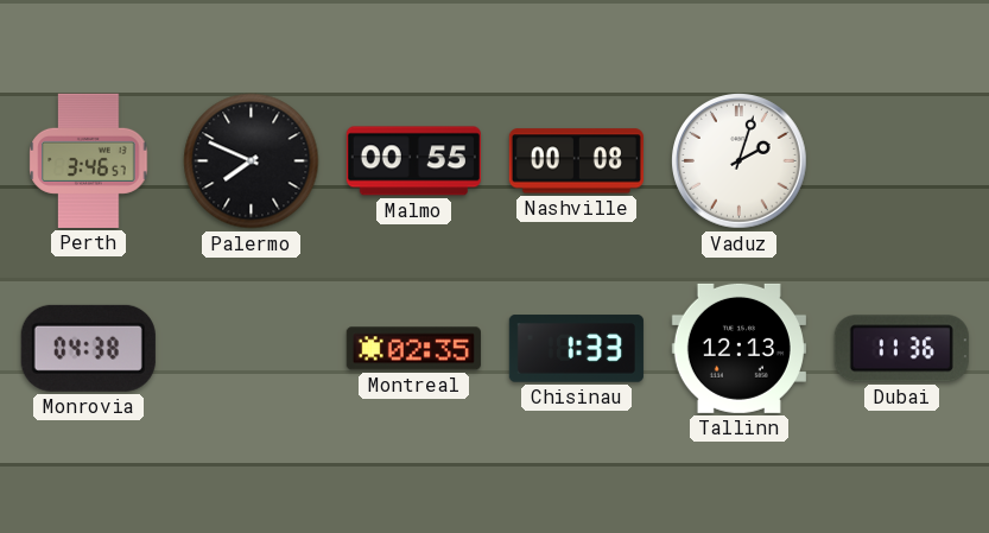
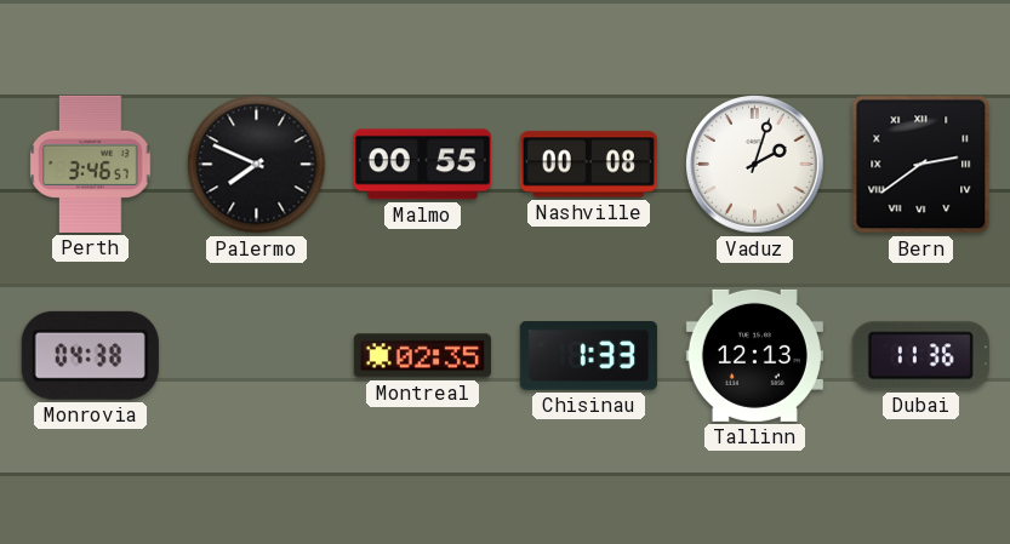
Bern: none -> 2:39 (921, 165)
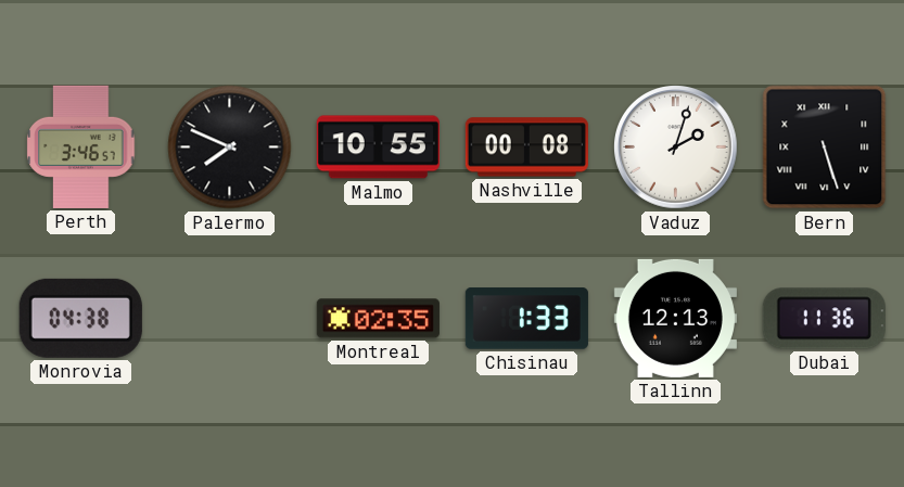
Malmo: 00:55 -> 10:55 (378, 148)
Bern: 2:39 -> 5:27 (825, 148)
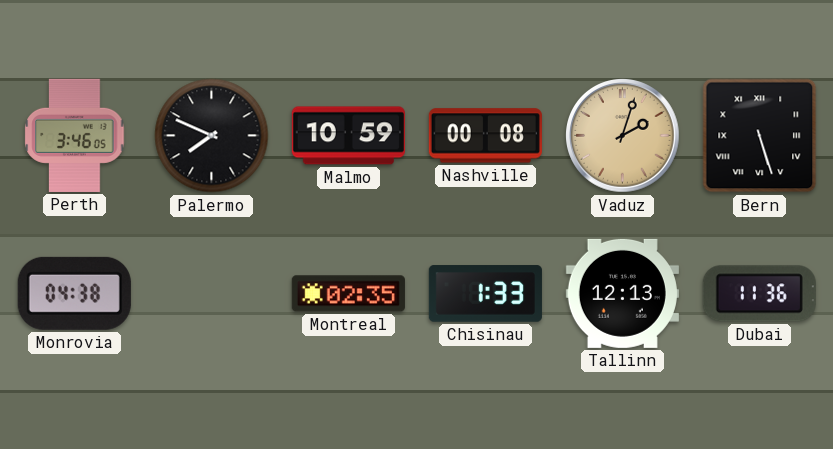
Perth: 3:46:57 -> 3:46:05 (75, 135)
Malmo: 10:55 -> 10:59 (348, 136)
Vaduz dial: white -> champagne (623, 136)
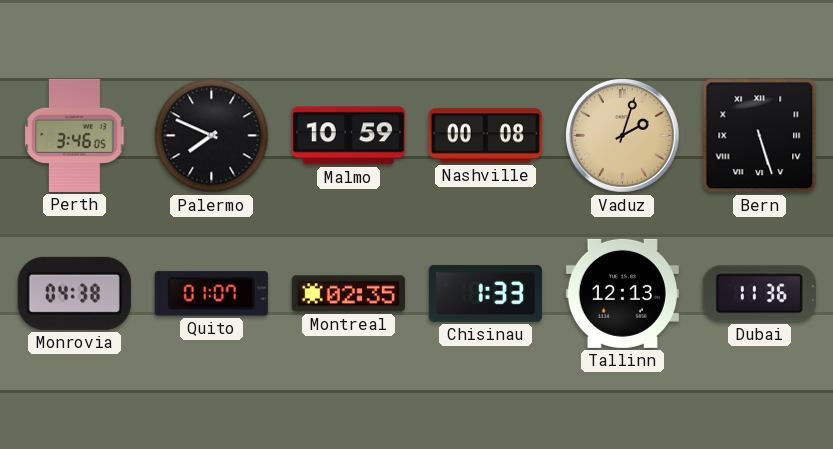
Quito: none -> 01:07 (211, 294)
